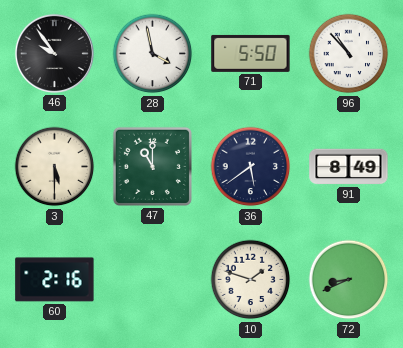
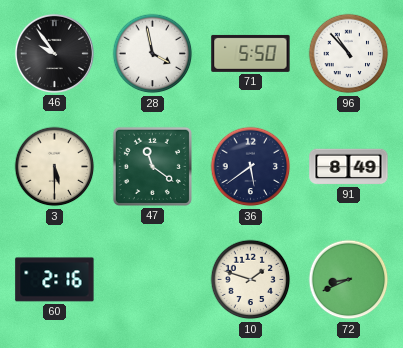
47: 11:00 -> 11:21 (152, 166)
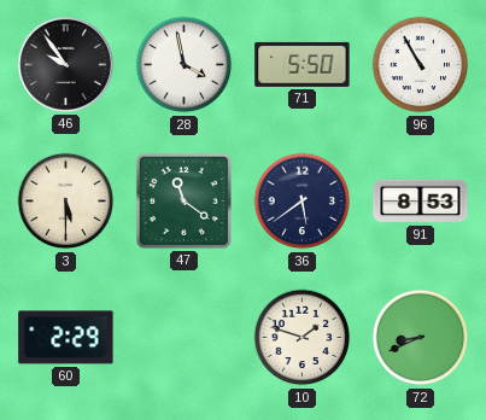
96: 10:53 -> 10:55 (421, 65)
91: 8:49 -> 8:53 (421, 202)
60: 2:16 -> 2:29 (66, 338)
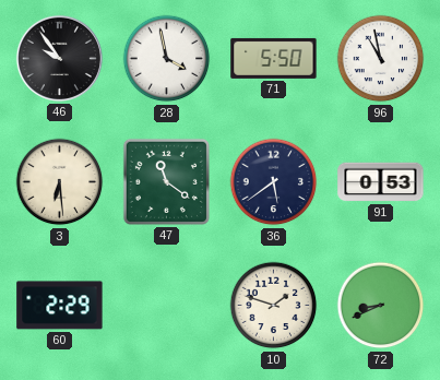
96: 10:55 -> 10:58 (381, 59)
3: 5:30 -> 6:29 (60, 182)
91: 8:53 -> 0:53 (381, 182)
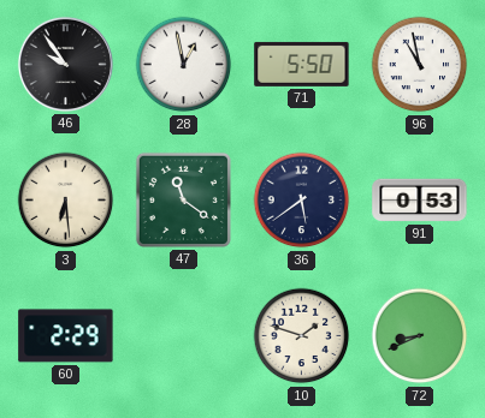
28: 3:58 -> 12:58 (184, 65)
